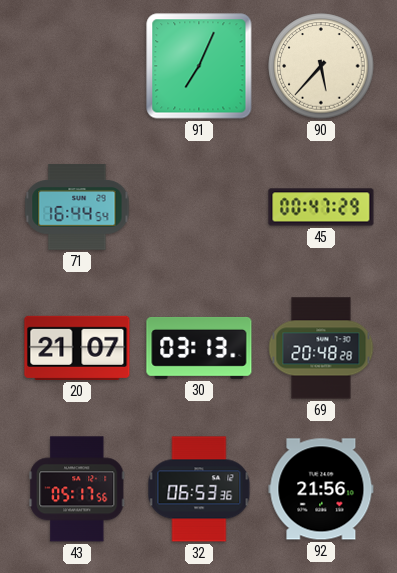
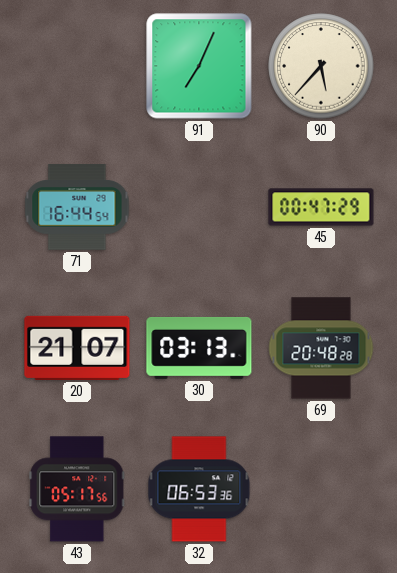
92: 21:56 -> none (321, 489)
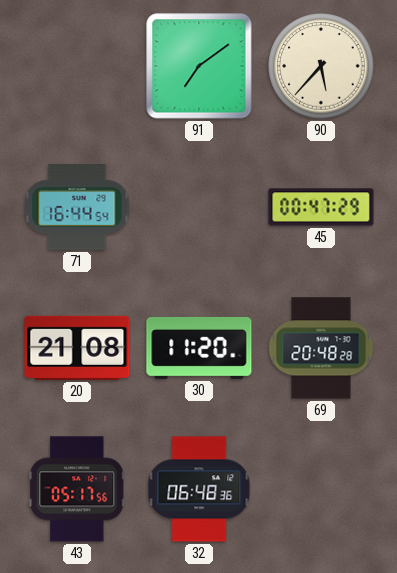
91: 7:04 -> 7:09 (199, 66)
20: 21:07 -> 21:08 (77, 348)
30: 03:13 -> 11:20 (199, 348)
32: 06:53 -> 06:48 (199, 489)
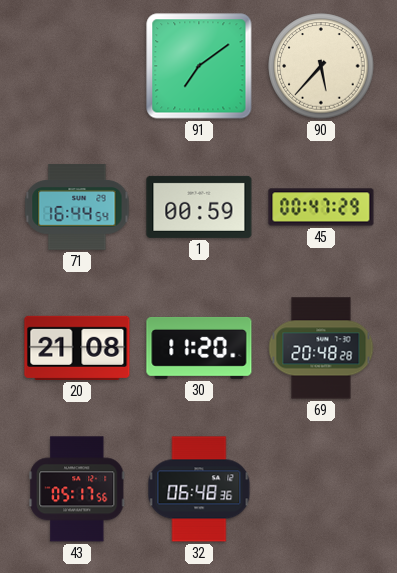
1: none -> 00:59 (199, 207)
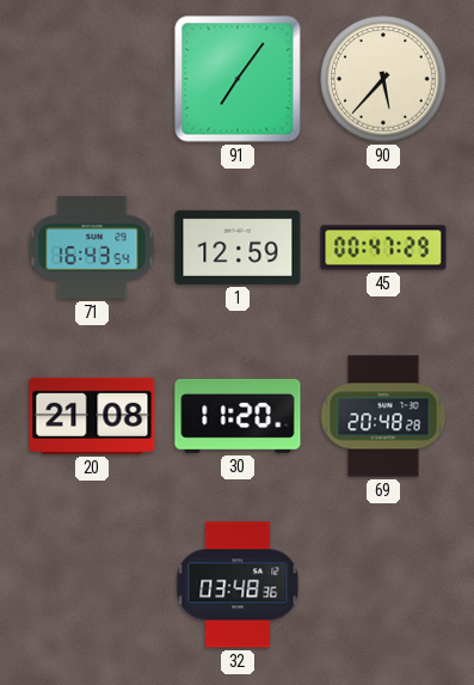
91: 7:09 -> 7:06 (238, 79)
71: 16:44 -> 16:43 (92, 247)
1: 00:59 -> 12:59 (238, 247)
43: 05:17 -> none (77, 489)
32: 06:48 -> 03:48 (238, 585)
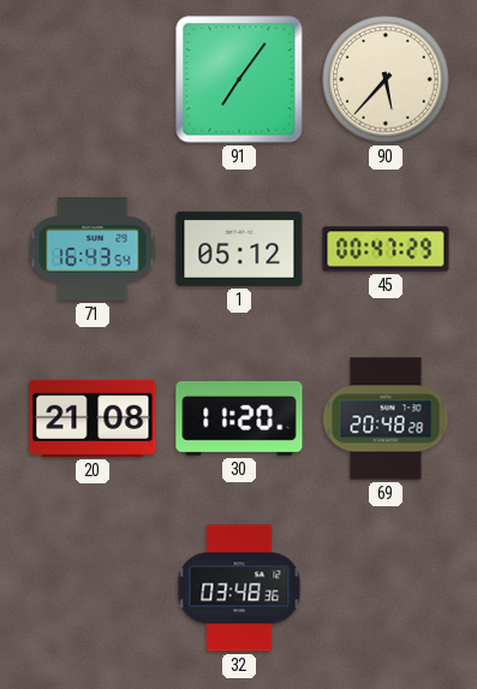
1: 12:59 -> 05:12 (239, 249)
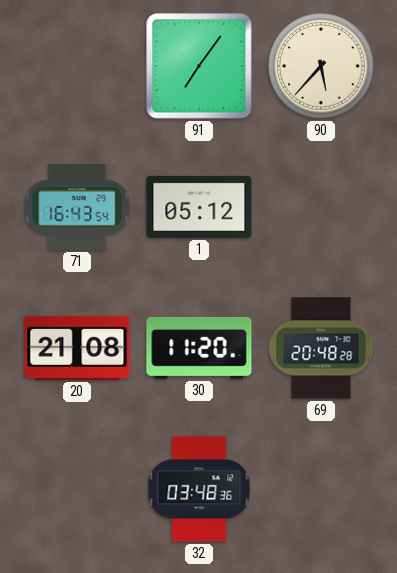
45: 00:47 -> none (386, 249)
